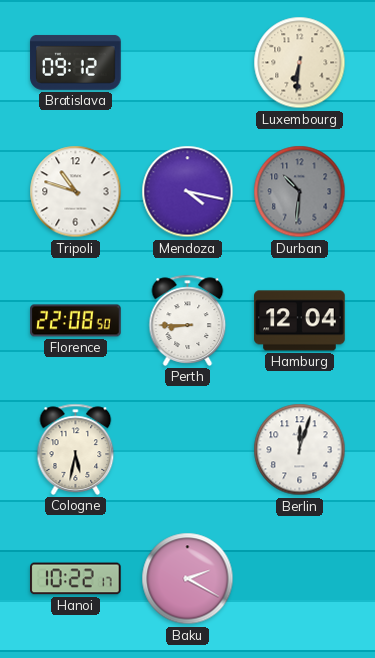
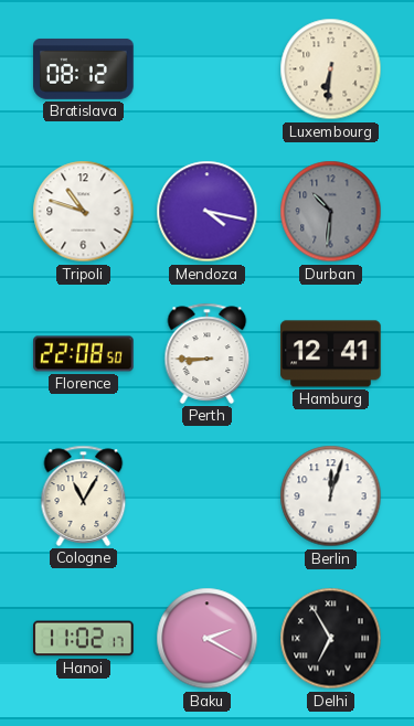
Bratislava: 09:12 -> 08:12 (84, 68)
Hamburg: 12:04 -> 12:41 (331, 354)
Cologne: 5:32 -> 11:05 (84, 495)
Hanoi: 10:22 -> 11:02 (84, 639)
Delhi: none -> 6:55 (331, 639)
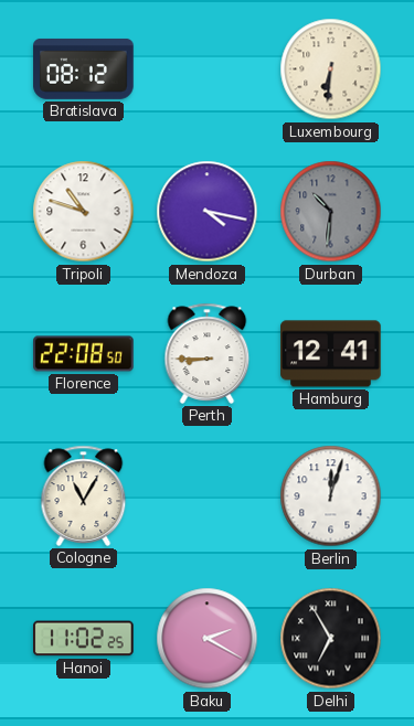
Hanoi: 11:02:17 -> 11:02:25 (84, 639)
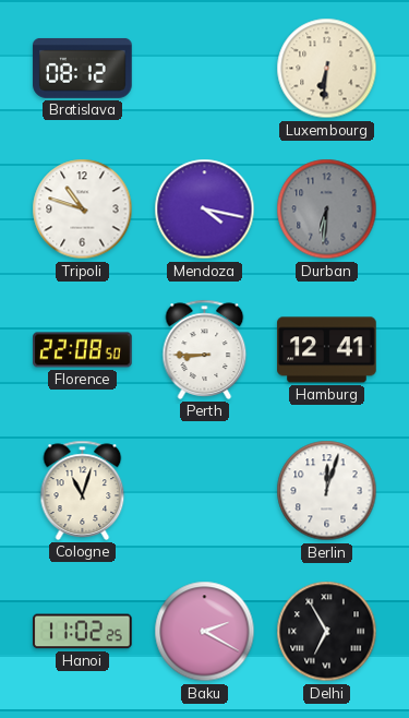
Durban: 10:31 -> 6:31 (327, 210)
Cologne: 11:05 -> 11:03 (83, 490)
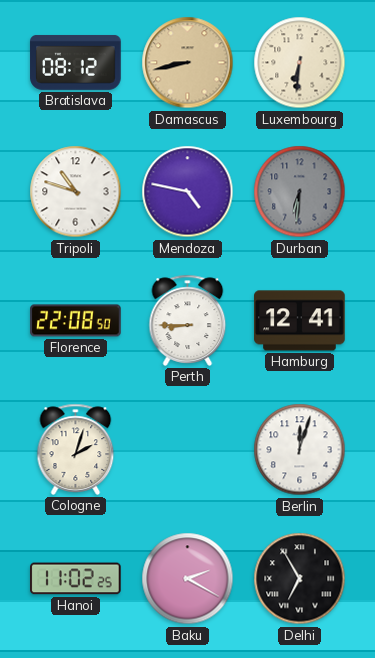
Damascus: none -> 8:43 (188, 63)
Mendoza: 4:17 -> 4:47 (188, 192)
Cologne: 11:03 -> 2:03 (76, 449)
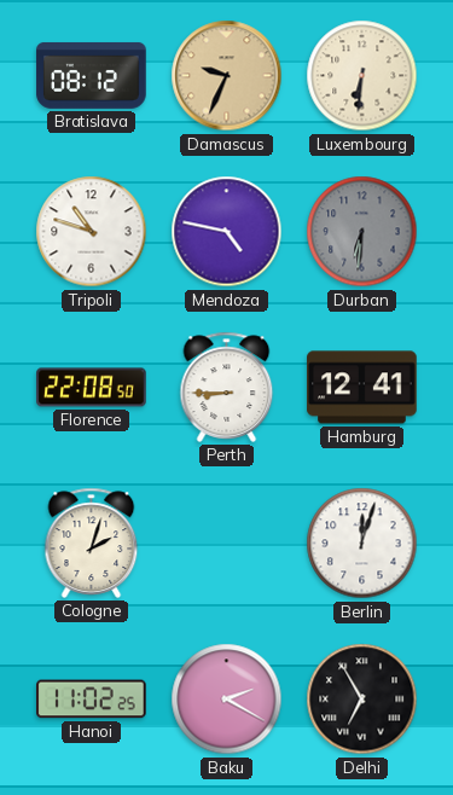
Damascus: 8:43 -> 9:34 (227, 76)
